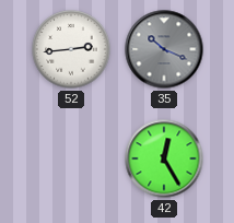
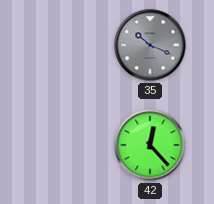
52: 2:44 -> none (71, 49)
42: 12:25 -> 12:23 (150, 145)
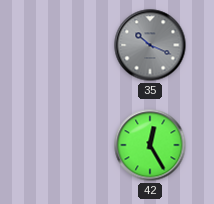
42: 12:23 -> 12:25 (150, 145)
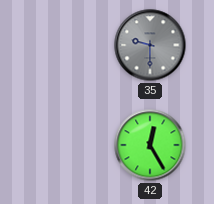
35: 10:19 -> 9:30 (150, 45)
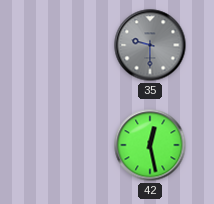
42: 12:25 -> 12:28 (150, 145)
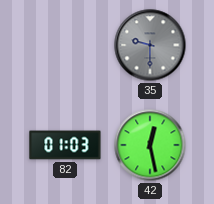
82: none -> 01:03 (65, 145)
